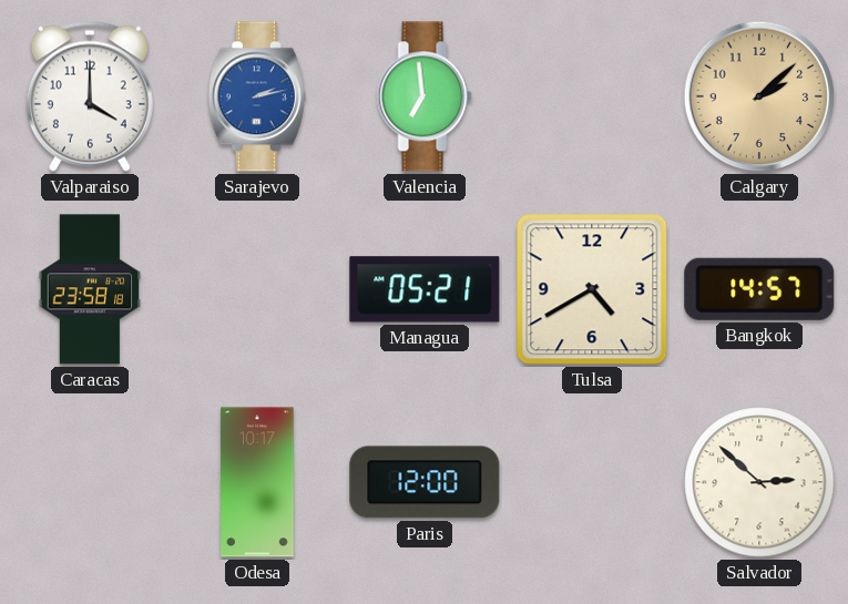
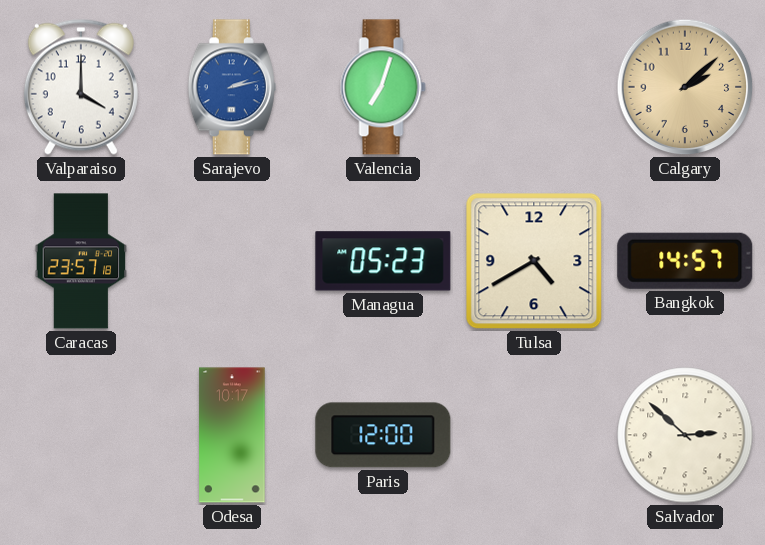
Valencia: 6:59 -> 7:03 (383, 87)
Caracas: 23:58 -> 23:57 (81, 261)
Managua: 05:21 -> 05:23 (383, 261)
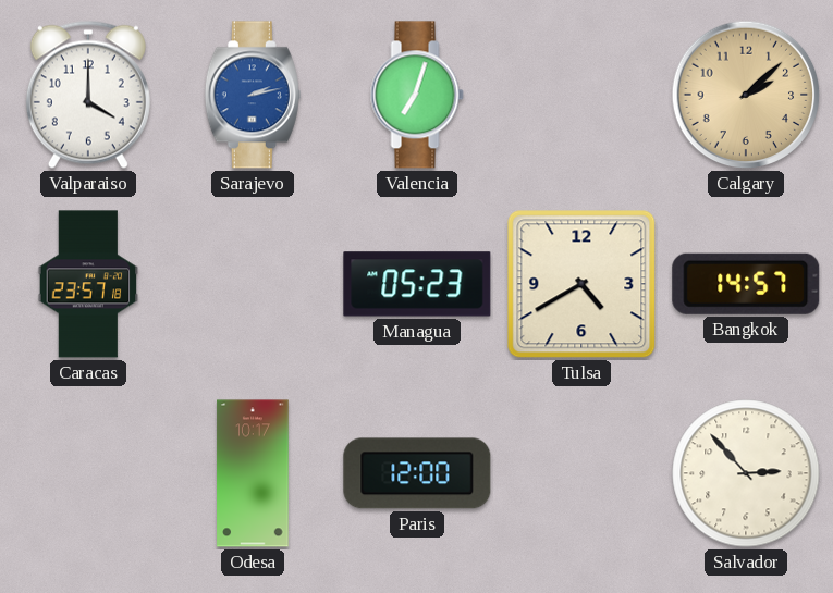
Salvador: 2:52 -> 2:53 (746, 473)
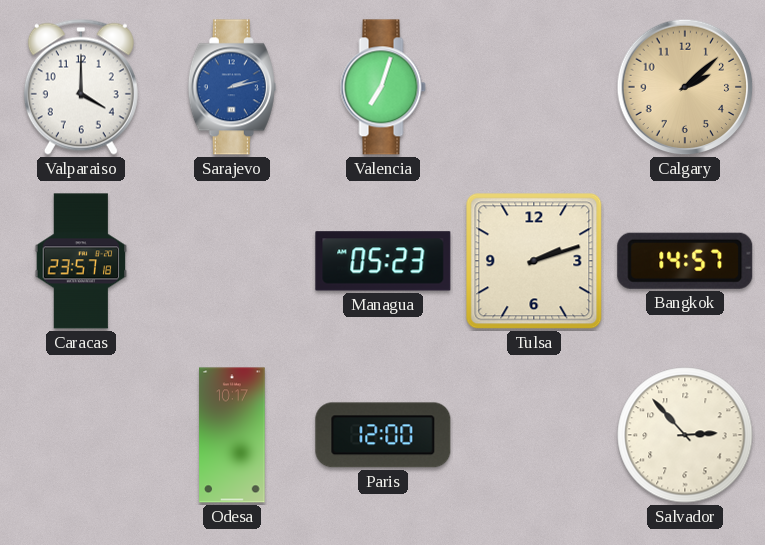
Tulsa: 4:40 -> 2:12 (534, 261)
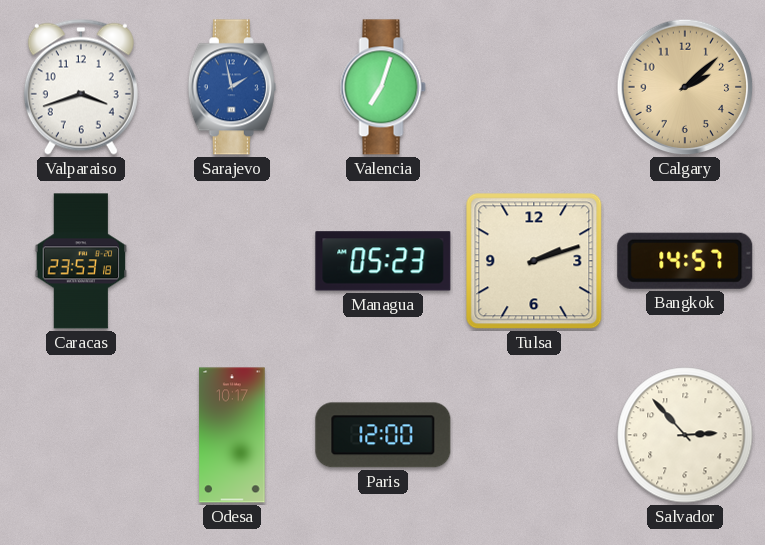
Valparaiso: 4:00 -> 3:42 (81, 87)
Sarajevo: 2:13 -> 1:58 (232, 87)
Caracas: 23:57 -> 23:53 (81, 261)
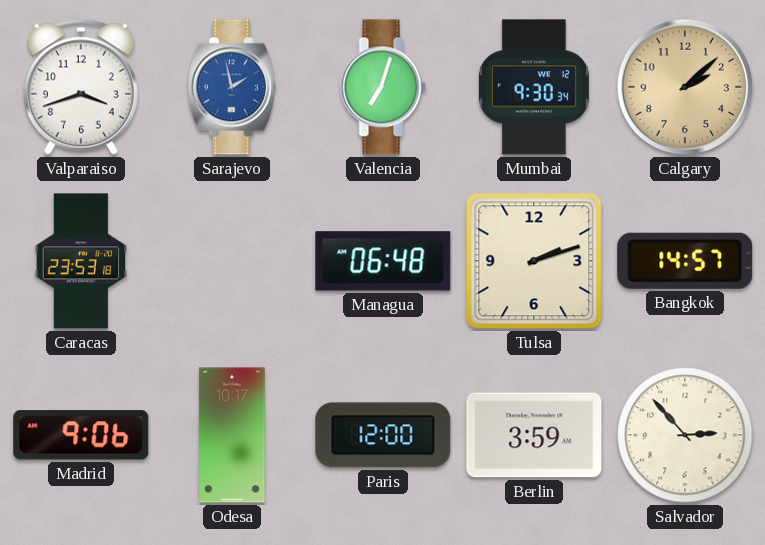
Mumbai: none -> 9:30 (534, 87)
Managua: 05:23 -> 06:48 (383, 261)
Madrid: none -> 9:06 (81, 435)
Berlin: none -> 3:59 (534, 435)
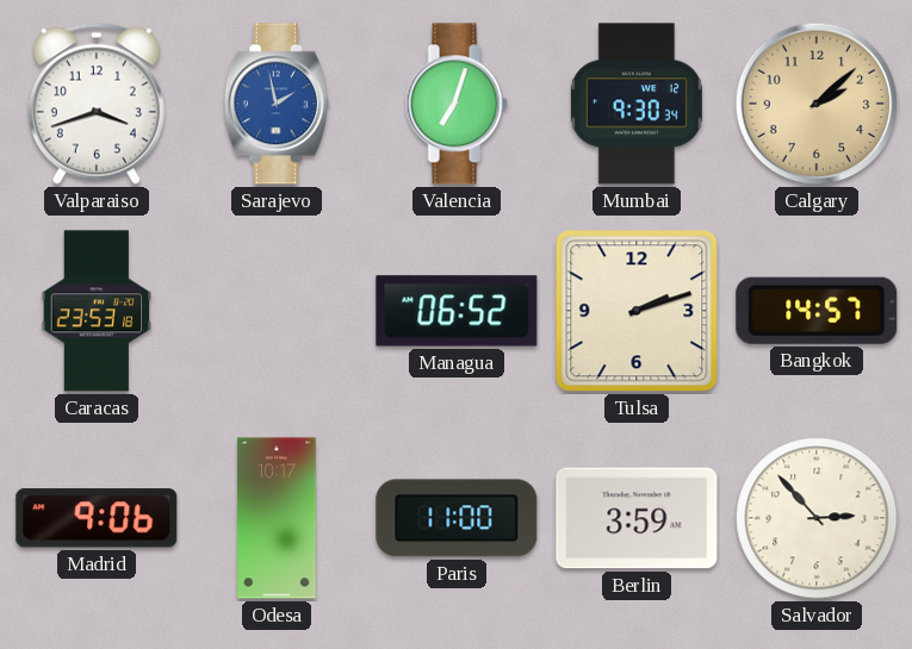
Managua: 06:48 -> 06:52 (457, 311)
Paris: 12:00 -> 11:00 (457, 518)
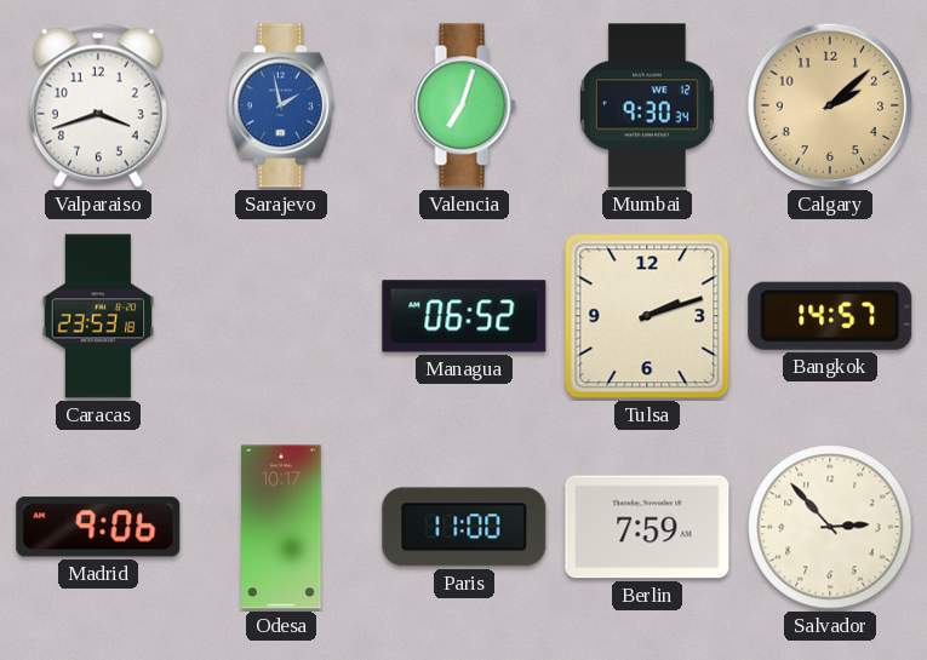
Berlin: 3:59 -> 7:59 (647, 527)
